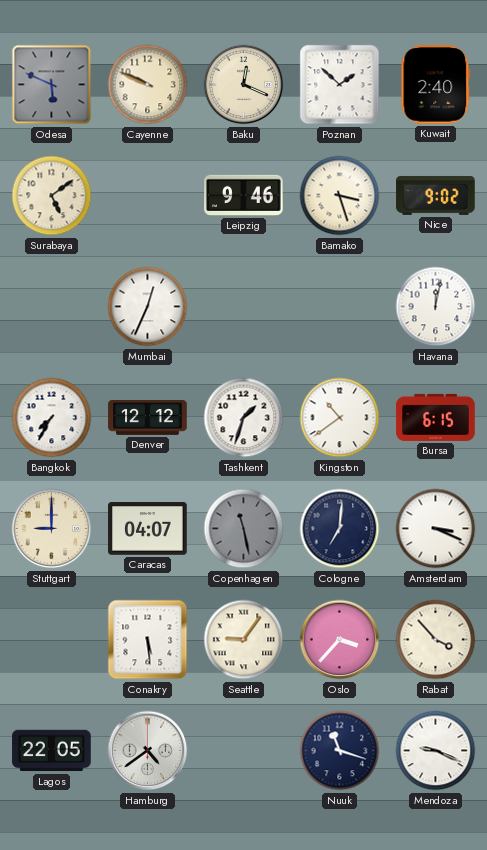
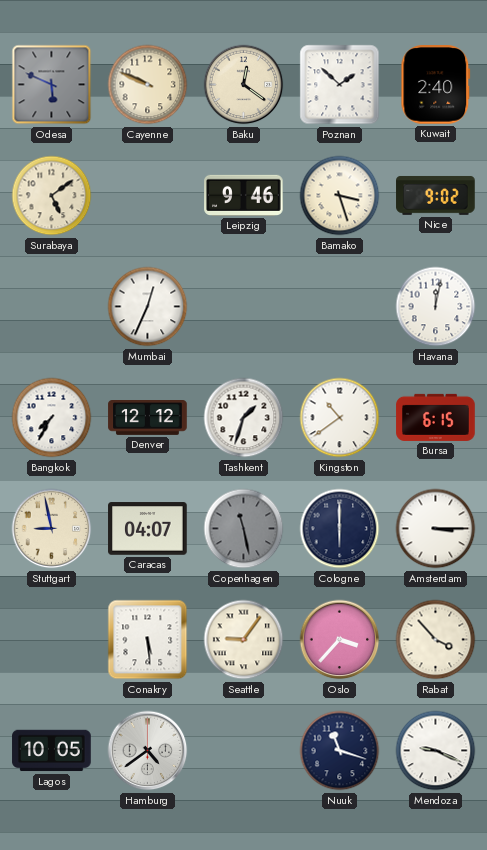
Baku: 12:19 -> 12:21 (244, 85)
Stuttgart: 9:00 -> 8:58 (52, 529)
Cologne: 7:01 -> 6:00 (340, 529)
Amsterdam: 3:19 -> 3:15 (436, 529)
Lagos: 22:05 -> 10:05 (52, 751)
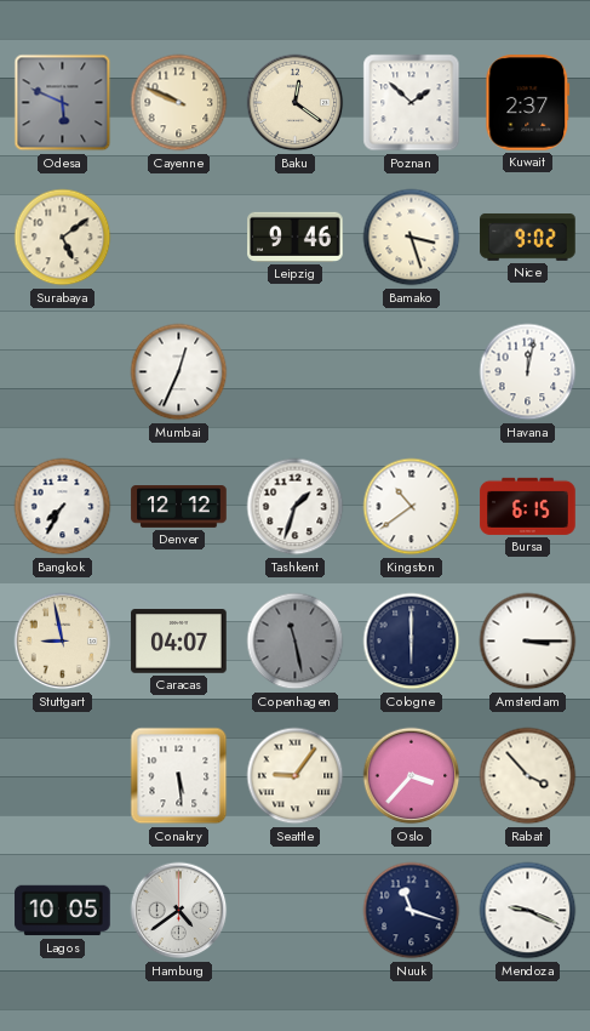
Kuwait: 2:40 -> 2:37 (528, 103)
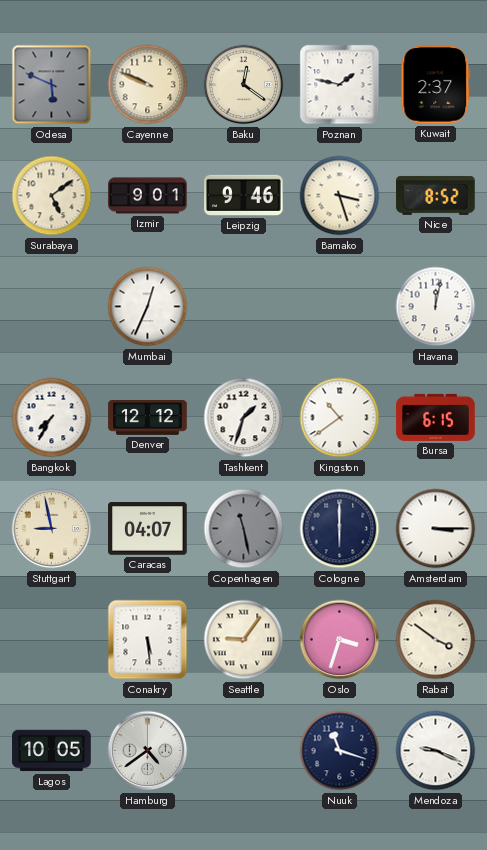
Poznan: 1:52 -> 1:47 (340, 85)
Izmir: none -> 9:01 (148, 196)
Nice: 9:02 -> 8:52 (436, 195)
Oslo: 3:37 -> 3:33 (340, 640)
Rabat: 3:53 -> 3:51 (436, 640)
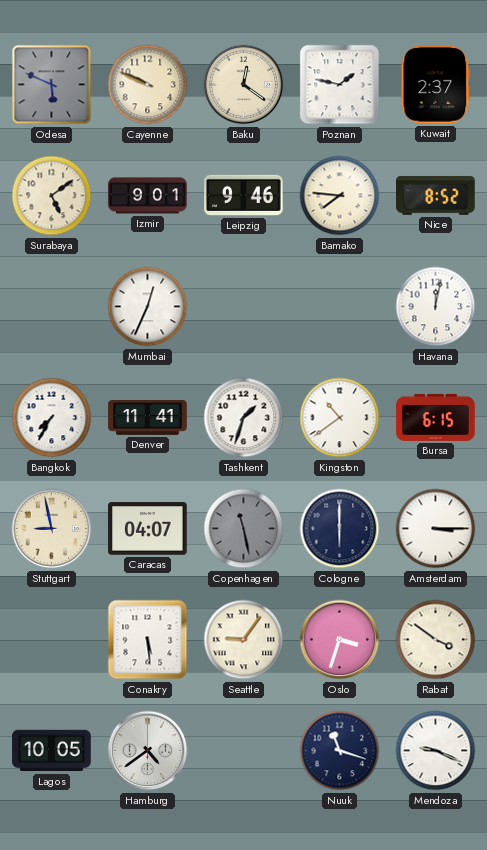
Bamako: 3:27 -> 7:46 (340, 196)
Denver: 12:12 -> 11:41 (148, 418)
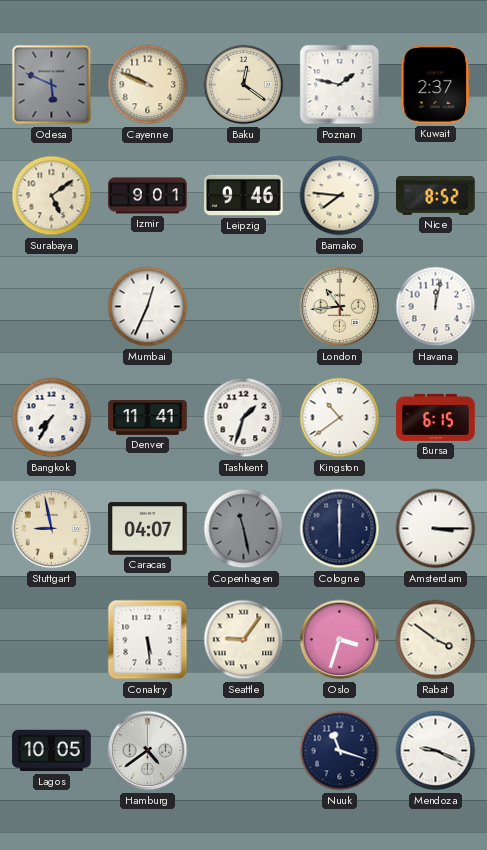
London: none -> 10:44 (340, 307)
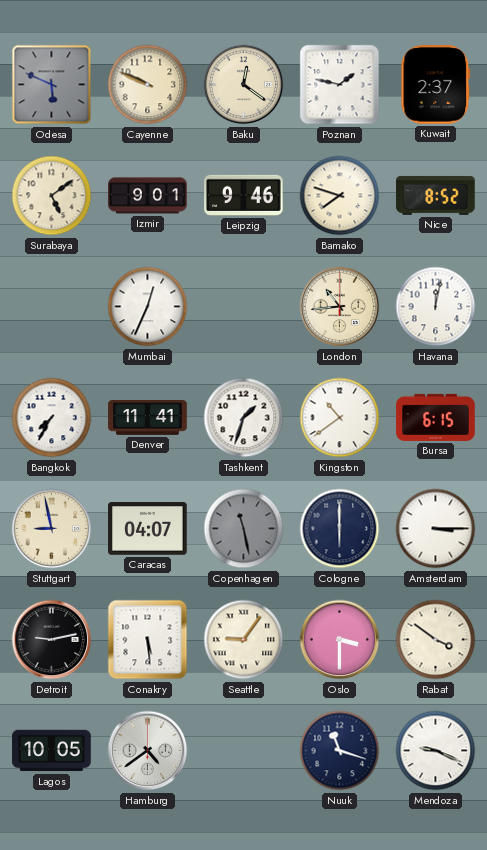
Bamako: 7:46 -> 7:48 (340, 196)
Detroit: none -> 9:13 (52, 640)
Oslo: 3:33 -> 3:30 (340, 640)
